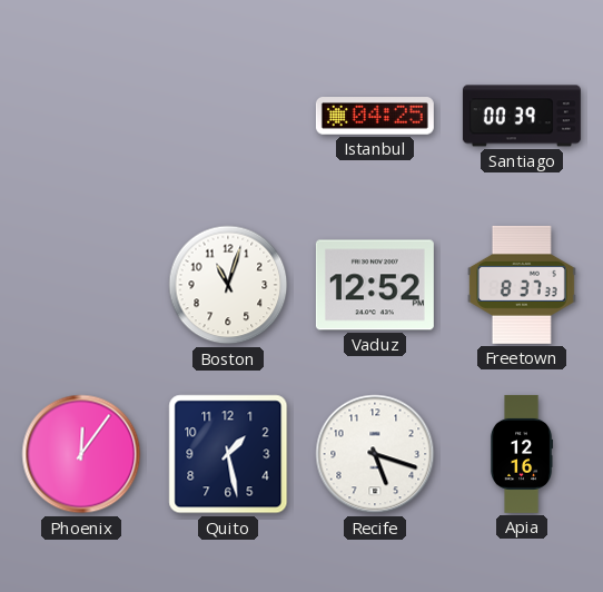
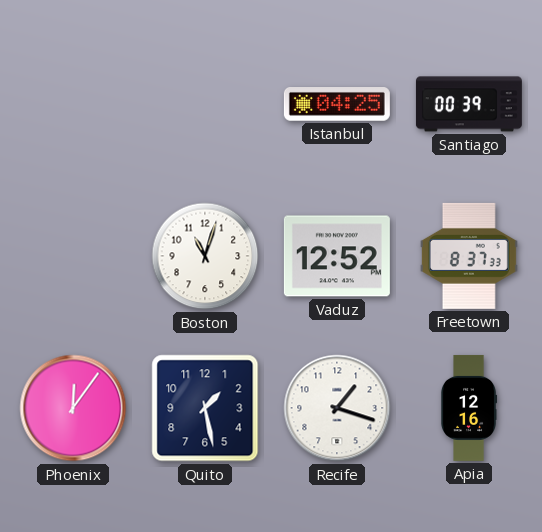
Recife: 5:18 -> 1:18 (337, 408)
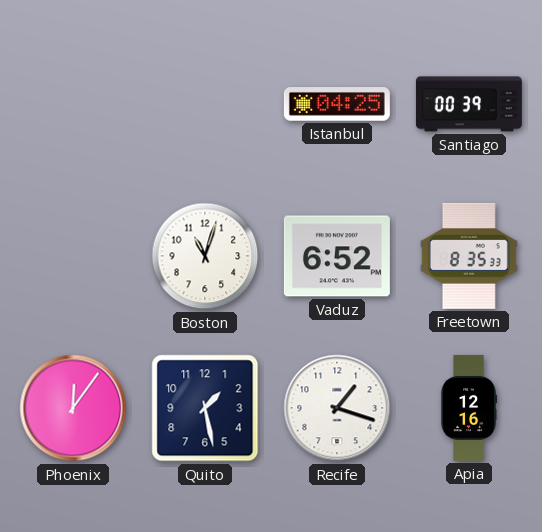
Vaduz: 12:52 -> 6:52 (337, 256)
Freetown: 8:37 -> 8:35 (469, 256)
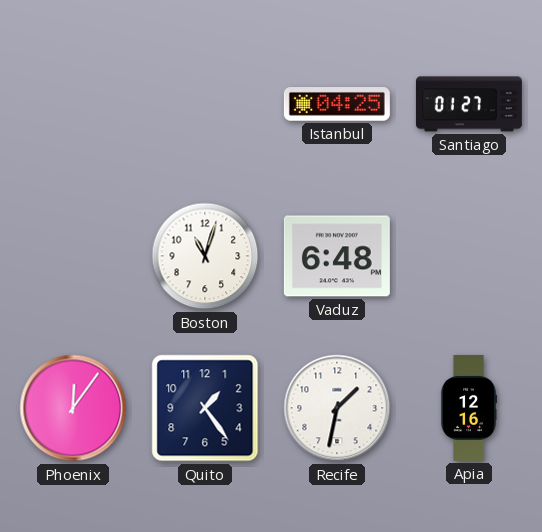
Santiago: 00:39 -> 01:27 (469, 104)
Vaduz: 6:52 -> 6:48 (337, 256)
Freetown: 8:35 -> none (469, 256)
Quito: 1:28 -> 1:24 (205, 408)
Recife: 1:18 -> 1:32 (337, 408)
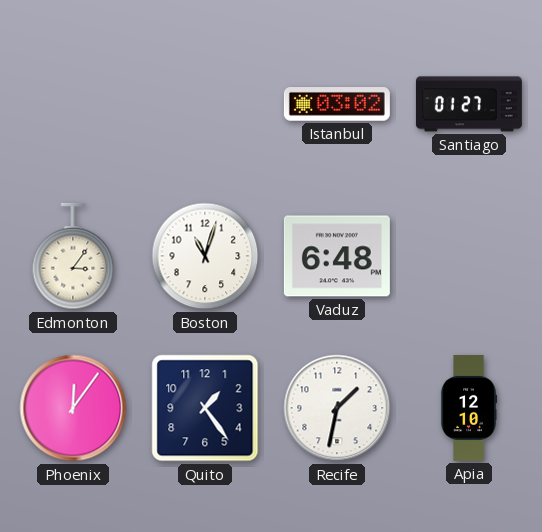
Istanbul: 04:25 -> 03:02 (337, 104)
Edmonton: none -> 3:06 (73, 256)
Apia: 12:16 -> 12:10 (469, 408)
